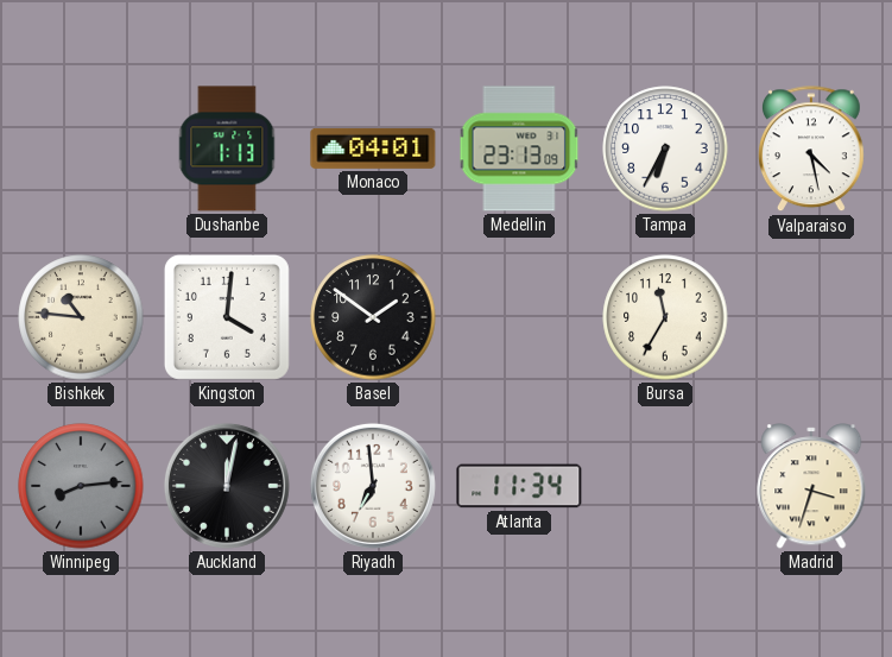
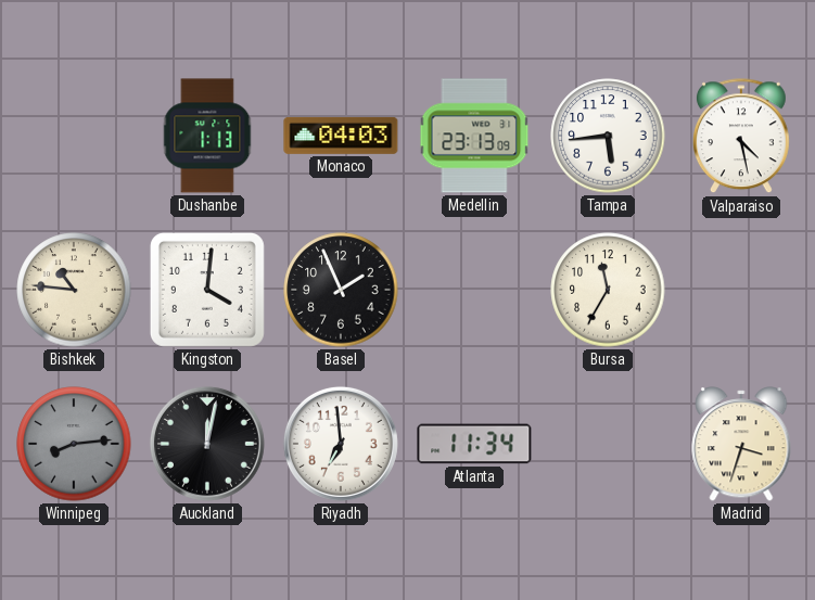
Monaco: 04:01 -> 04:03 (341, 136)
Tampa: 6:35 -> 5:44 (608, 136)
Basel: 1:51 -> 1:56 (341, 290)
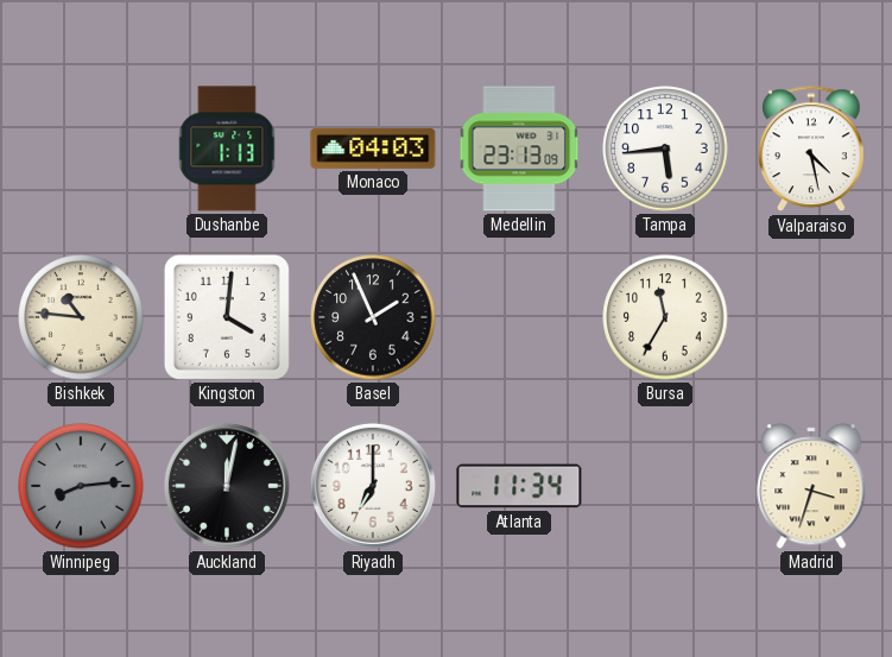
Riyadh: 6:59 -> 7:00 (373, 486)
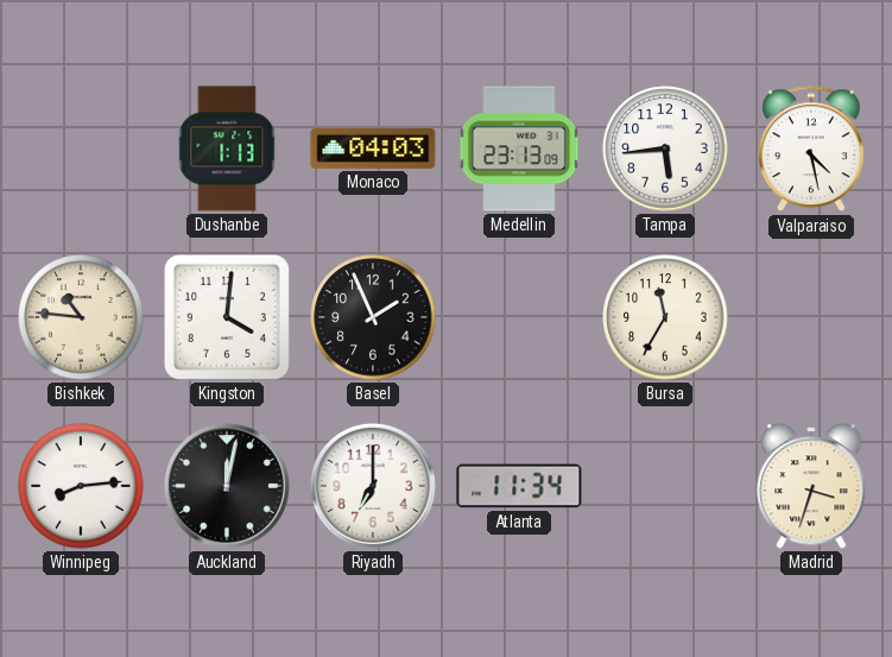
Winnipeg dial: grey -> white (81, 486)
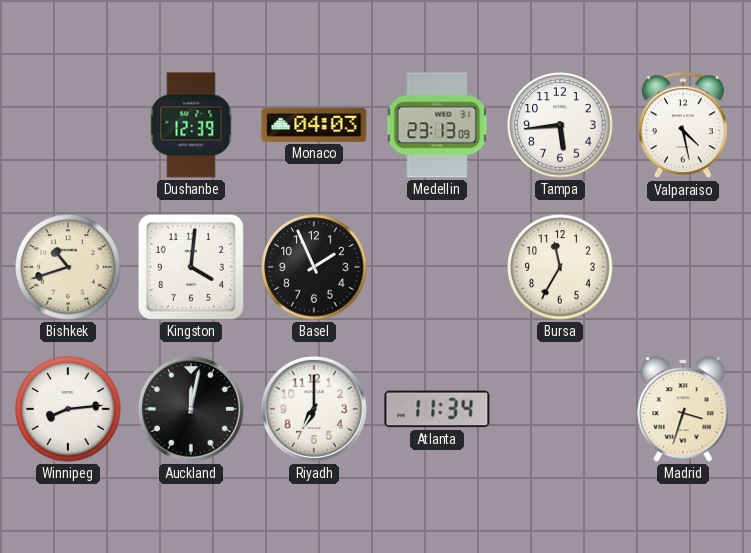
Dushanbe: 1:13 -> 12:39 (191, 125)
Bishkek: 10:46 -> 10:42 (68, 267)
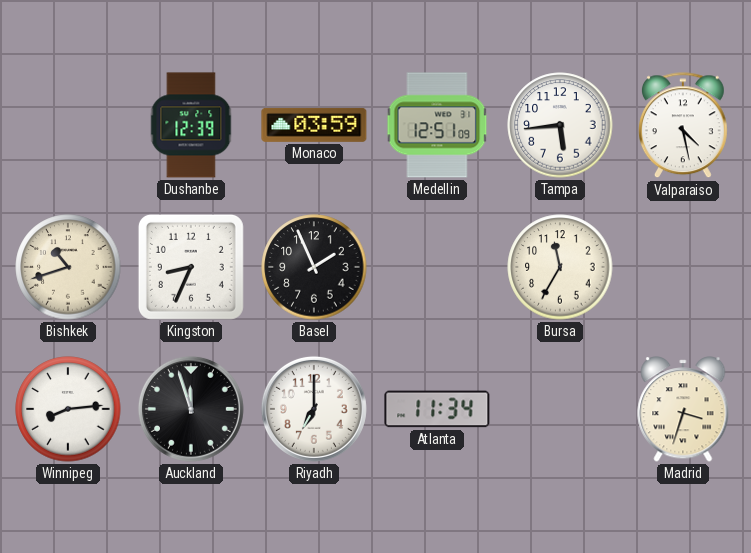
Monaco: 04:03 -> 03:59 (314, 125)
Medellin: 23:13 -> 12:51 (437, 125)
Kingston: 4:01 -> 8:34 (191, 267)
Auckland: 12:02 -> 11:57 (191, 409)
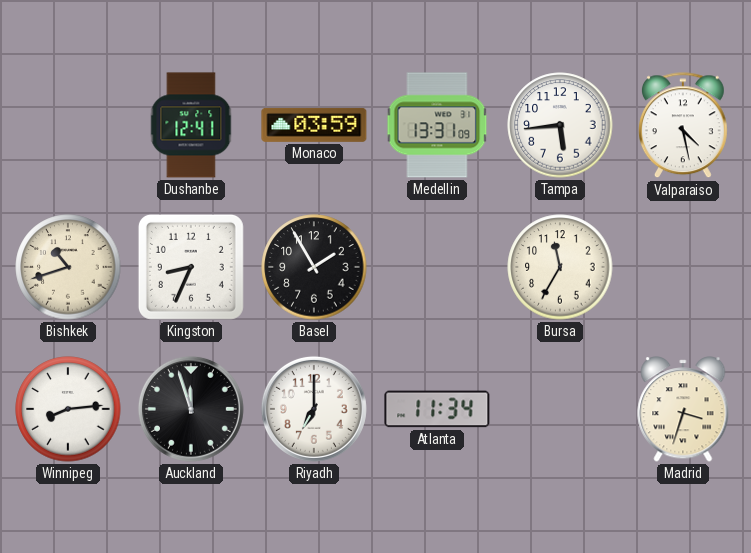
Dushanbe: 12:39 -> 12:41 (191, 125)
Medellin: 12:51 -> 13:31 (437, 125)
Basel: 1:56 -> 1:55 (314, 267)
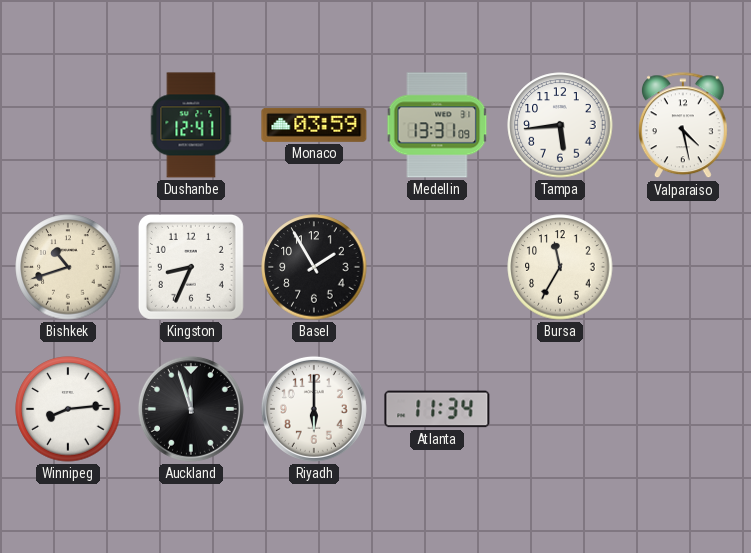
Riyadh: 7:00 -> 6:00 (314, 409)
Madrid: 3:33 -> none (683, 409)
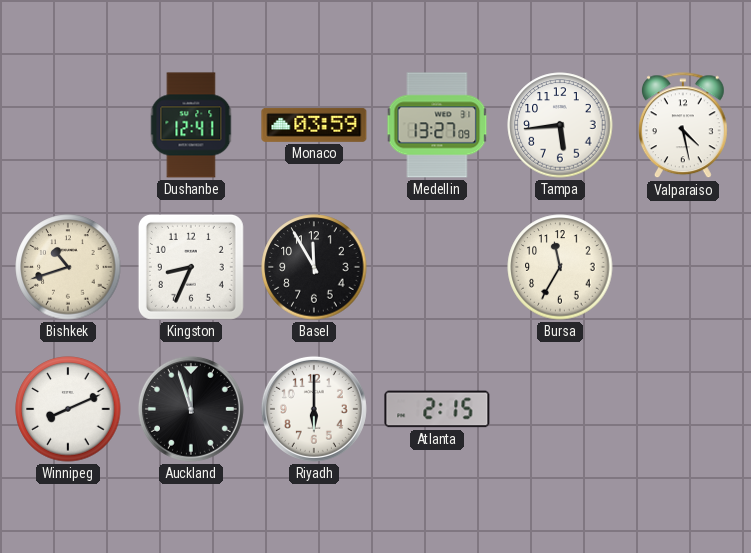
Medellin: 13:31 -> 13:27 (437, 125)
Basel: 1:55 -> 11:55 (314, 267)
Winnipeg: 8:14 -> 8:11 (68, 409)
Atlanta: 11:34 -> 2:15 (437, 409)
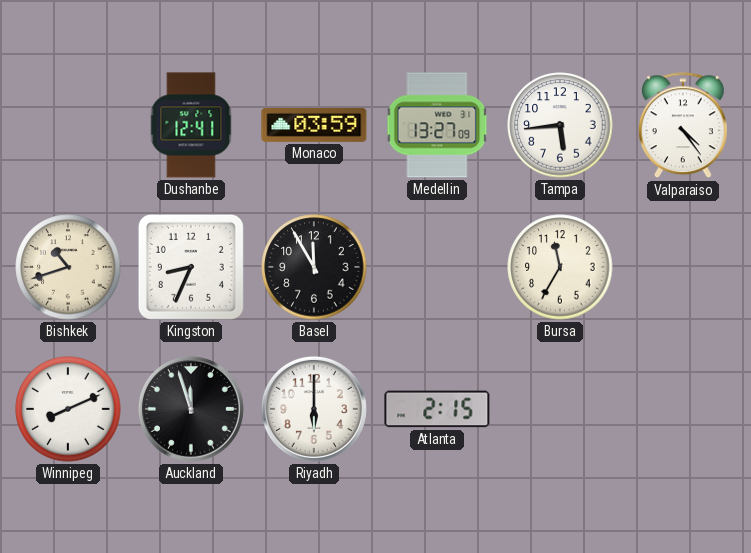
Valparaiso: 4:28 -> 4:24 (683, 126)
